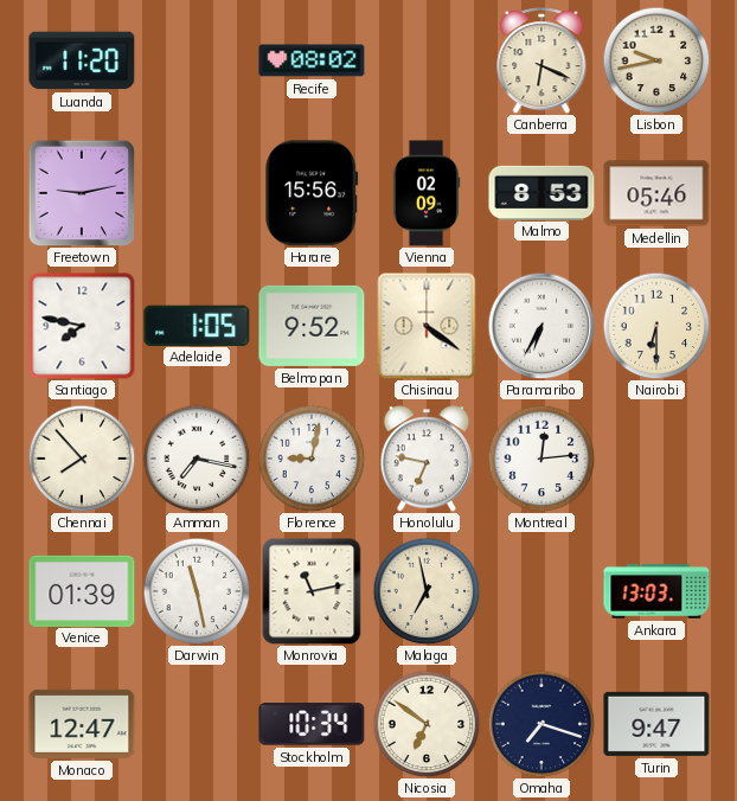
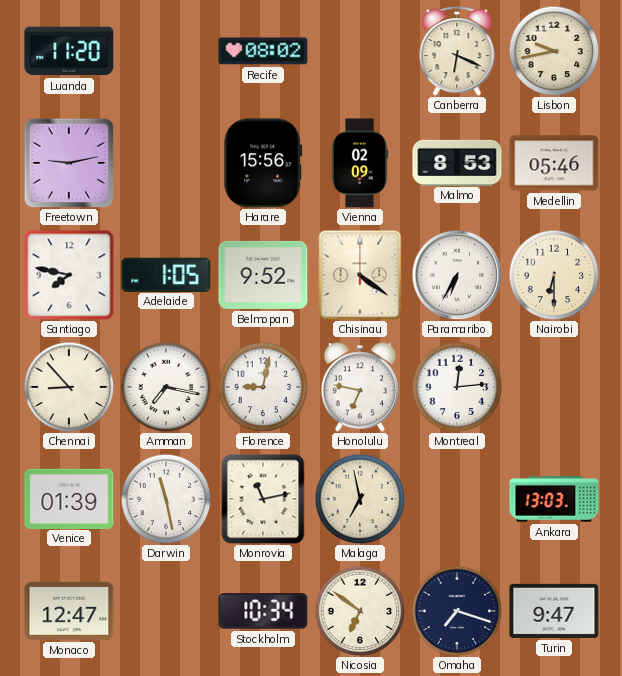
Chennai: 7:53 -> 8:53 (69, 387)
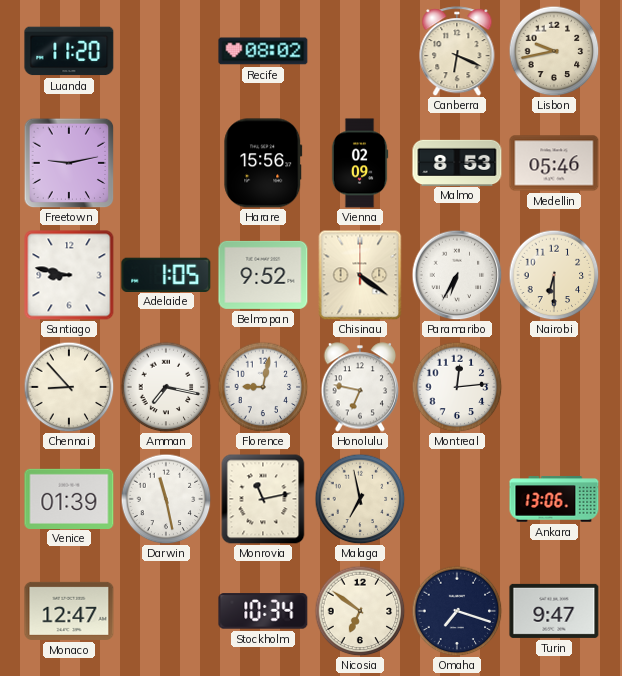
Santiago: 7:47 -> 8:47 (69, 275)
Ankara: 13:03 -> 13:06 (554, 499)
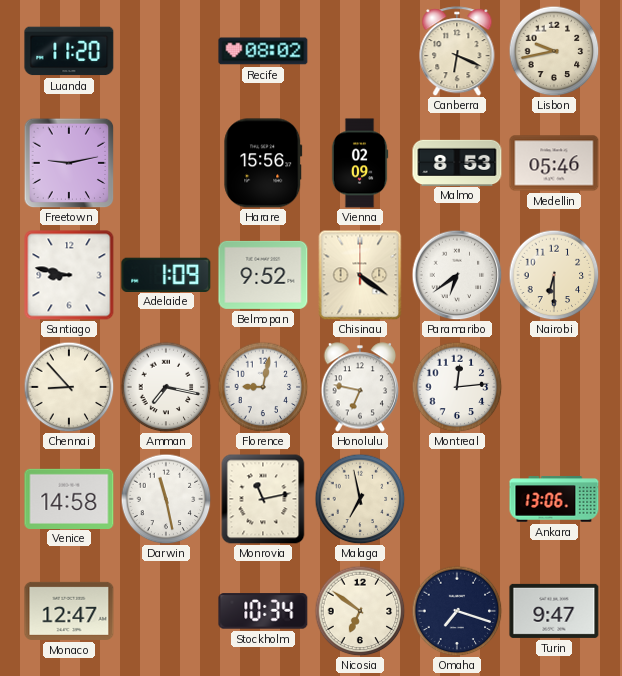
Adelaide: 1:05 -> 1:09 (166, 274)
Paramaribo: 6:35 -> 6:39 (457, 275)
Venice: 01:39 -> 14:58 (69, 498)
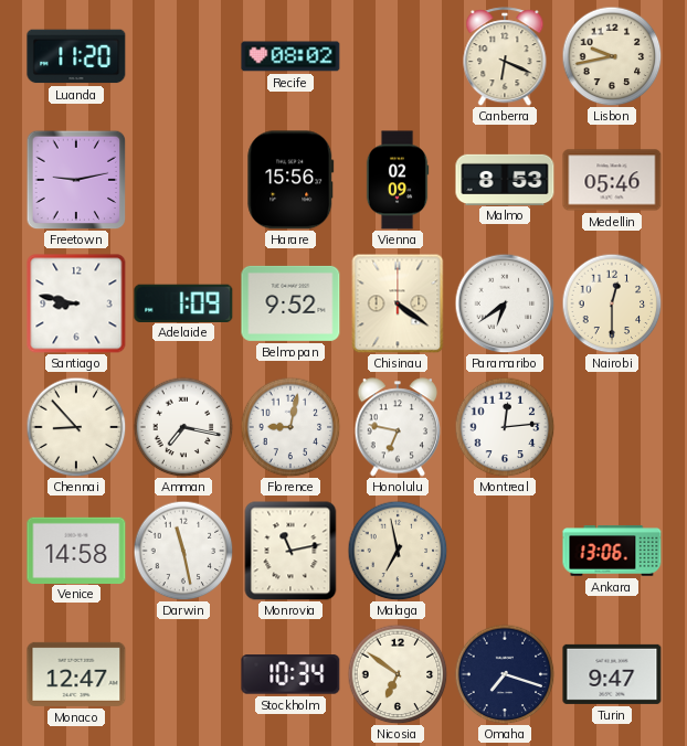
Nairobi: 6:30 -> 12:30 (612, 303)
